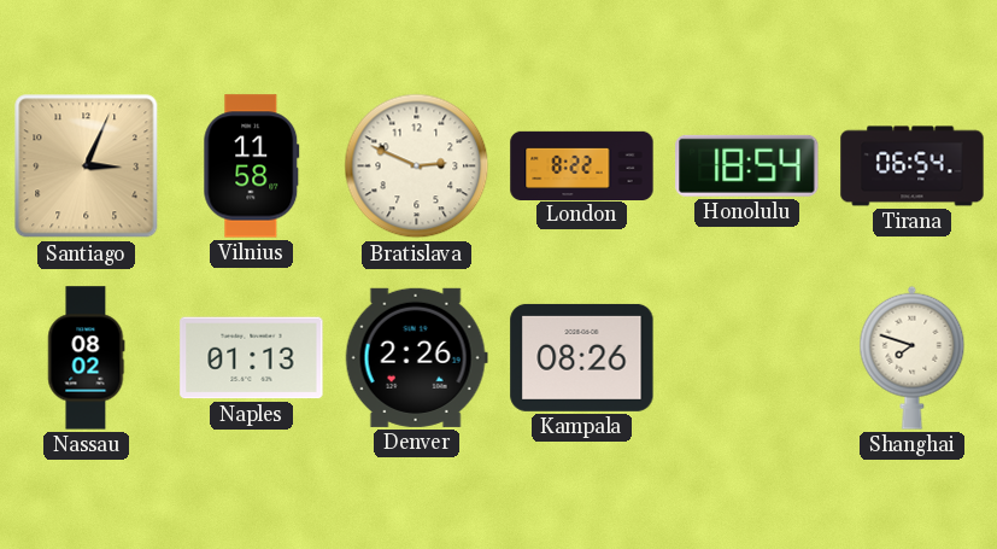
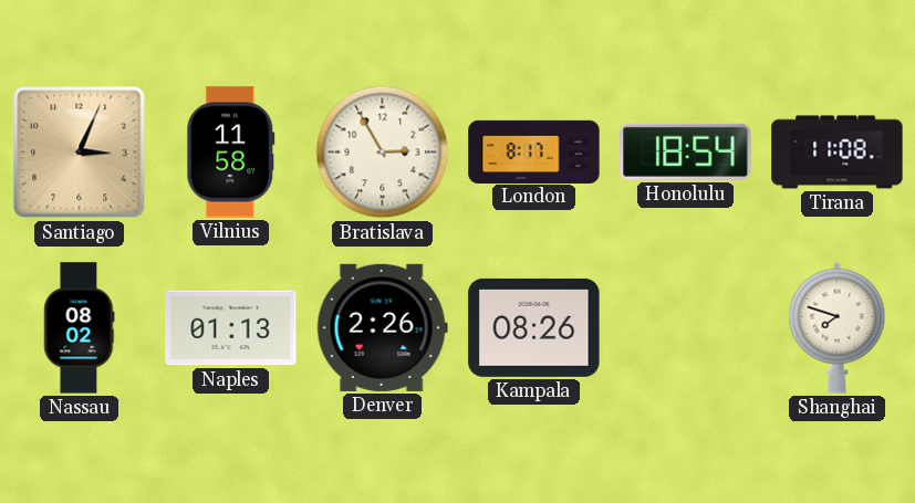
Bratislava: 2:49 -> 2:55 (383, 153)
London: 8:22 -> 8:17 (534, 151)
Tirana: 06:54 -> 11:08 (838, 153)
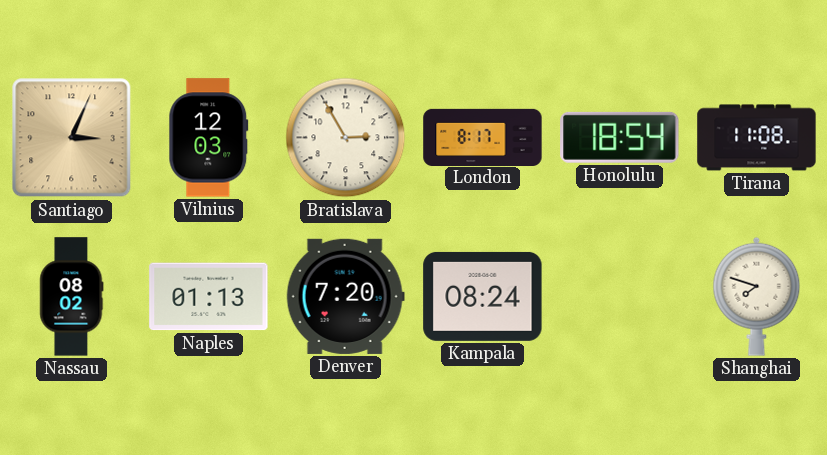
Vilnius: 11:58 -> 12:03 (209, 138)
Denver: 2:26 -> 7:20 (345, 296)
Kampala: 08:26 -> 08:24 (483, 296)
